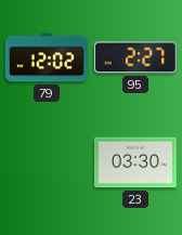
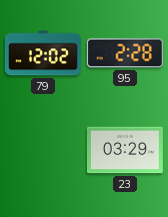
95: 2:27 -> 2:28 (125, 53)
23: 03:30 -> 03:29 (125, 150)
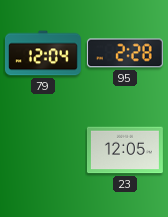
79: 12:02 -> 12:04 (43, 53)
23: 03:29 -> 12:05 (125, 150)
